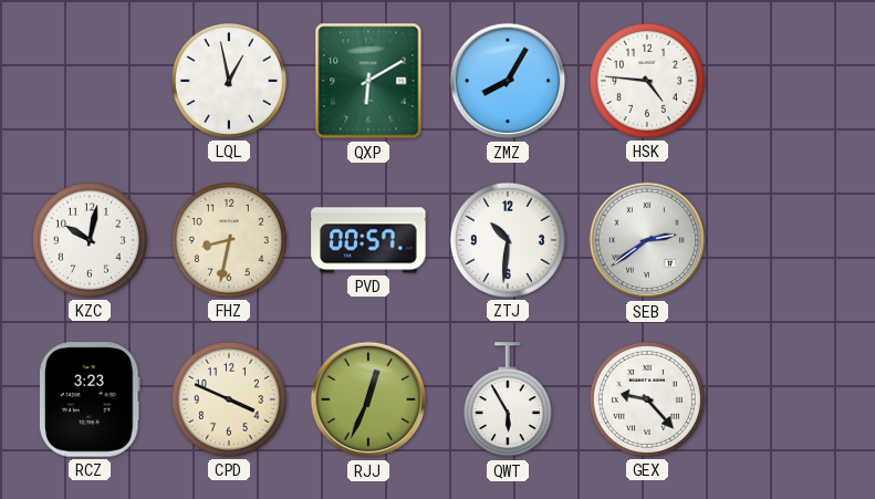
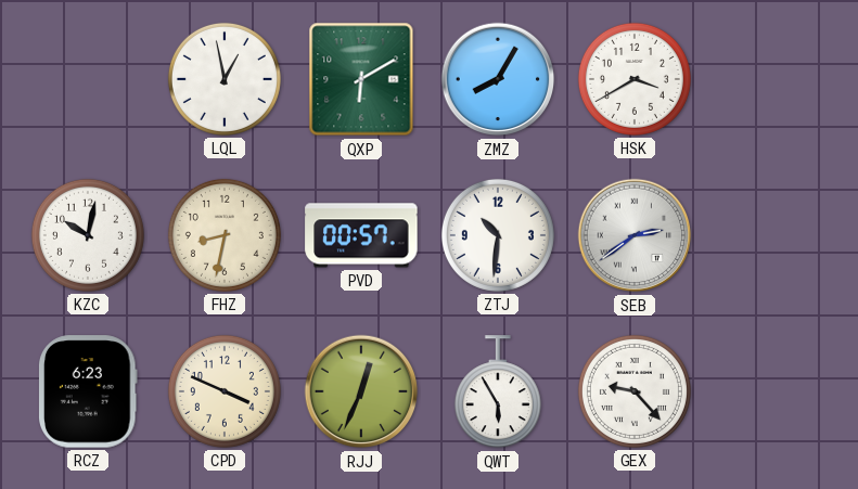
HSK: 4:46 -> 3:40 (635, 79)
RCZ: 3:23 -> 6:23 (89, 391)
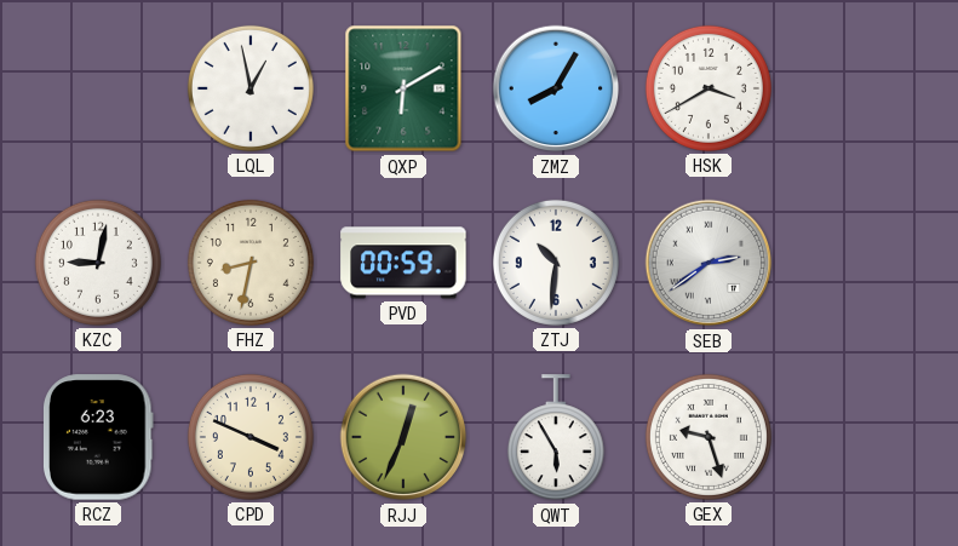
KZC: 10:02 -> 9:02 (98, 263)
PVD: 00:57 -> 00:59 (403, 263)
GEX: 9:23 -> 9:27 (709, 437)
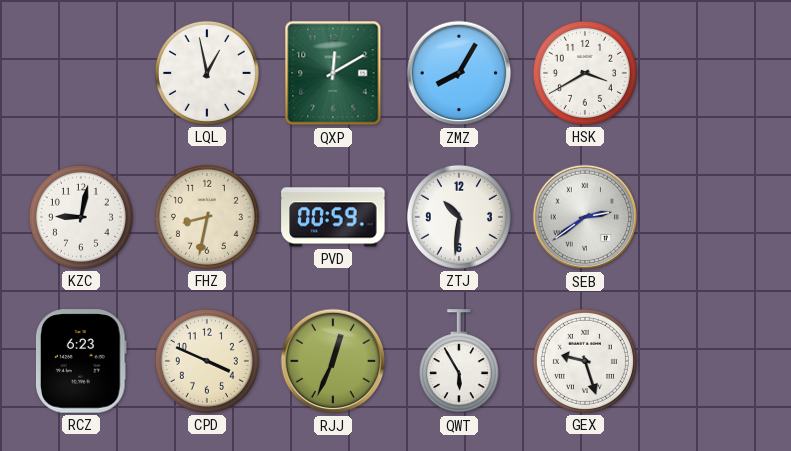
QXP: 6:10 -> 12:10 (333, 73)
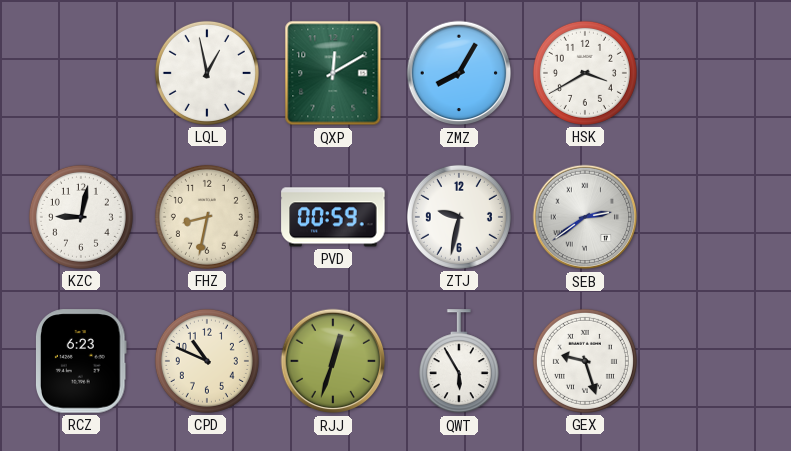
ZTJ: 10:31 -> 9:32 (459, 217)
CPD: 3:49 -> 10:49 (207, 361)
RJJ: 12:34 -> 12:33 (333, 361)
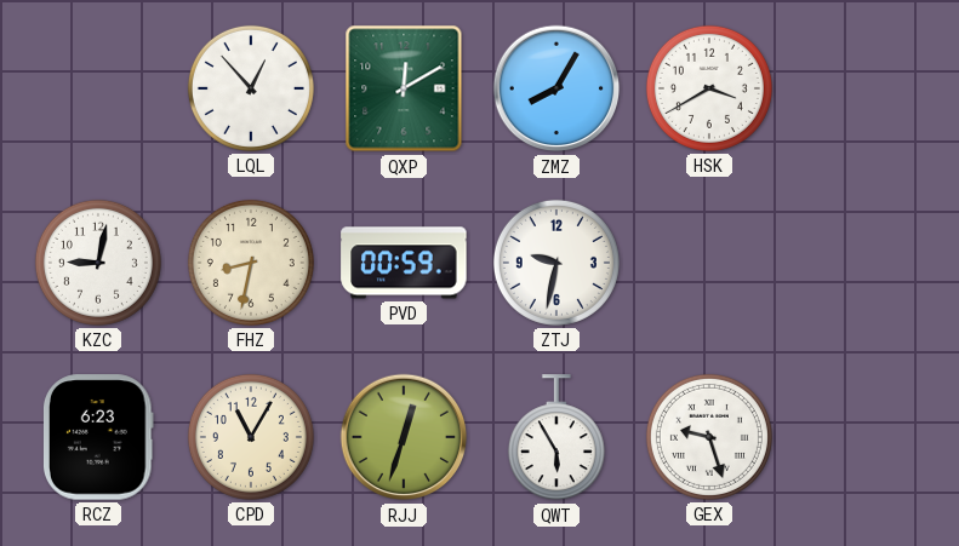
LQL: 12:58 -> 12:53 (251, 88)
SEB: 2:39 -> none (585, 217)
CPD: 10:49 -> 11:05 (251, 437)
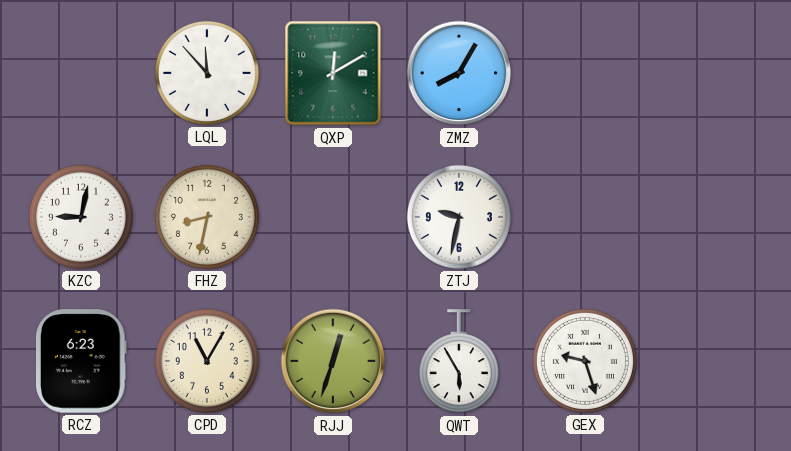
LQL: 12:53 -> 11:53 (207, 73)
HSK: 3:40 -> none (709, 88)
PVD: 00:59 -> none (404, 263)
